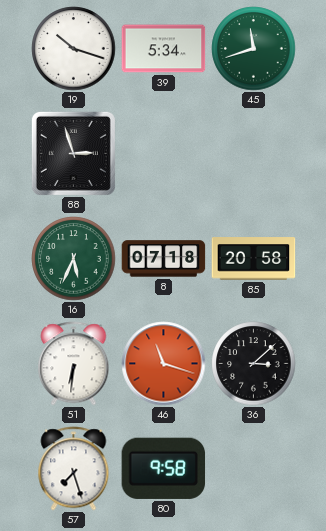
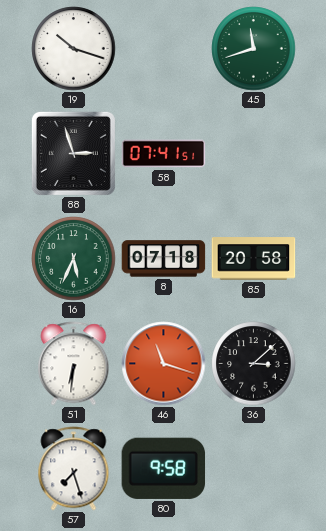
39: 5:34 -> none (164, 49)
58: none -> 07:41 (164, 154)
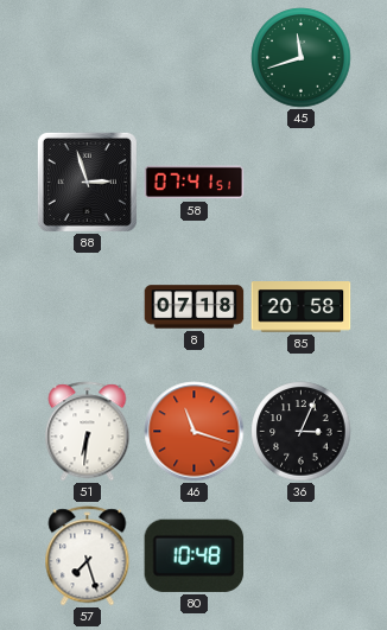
19: 10:18 -> none (74, 49)
16: 5:34 -> none (74, 259)
36: 3:08 -> 3:04 (302, 432)
80: 9:58 -> 10:48 (195, 555)
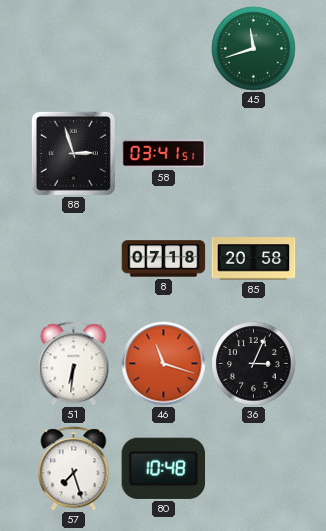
58: 07:41 -> 03:41 (164, 154)
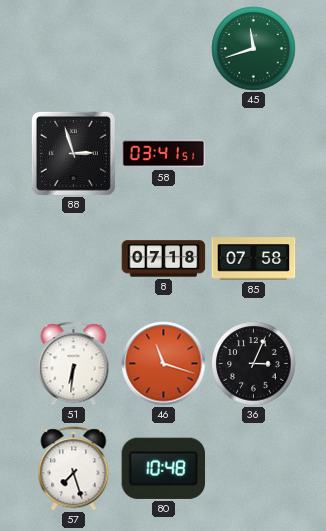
85: 20:58 -> 07:58 (254, 259)
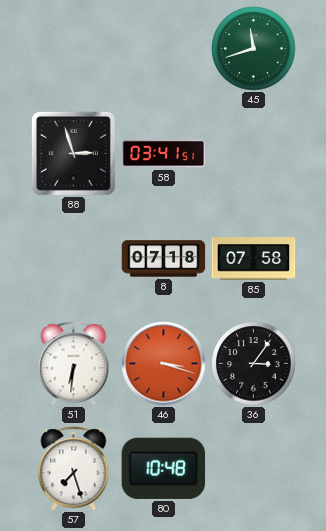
46: 11:18 -> 3:18 (164, 364)
36: 3:04 -> 3:06 (254, 364)
